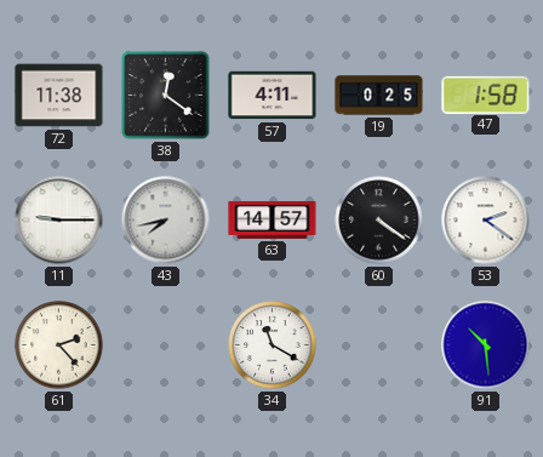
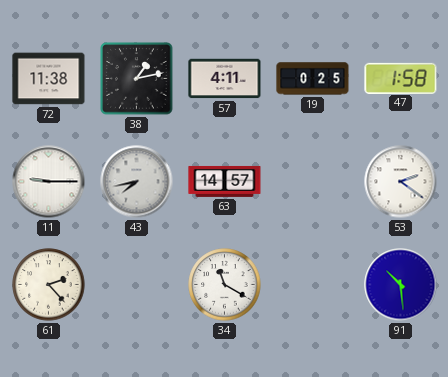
38: 12:21 -> 1:13 (137, 79)
60: 4:21 -> none (379, 221)
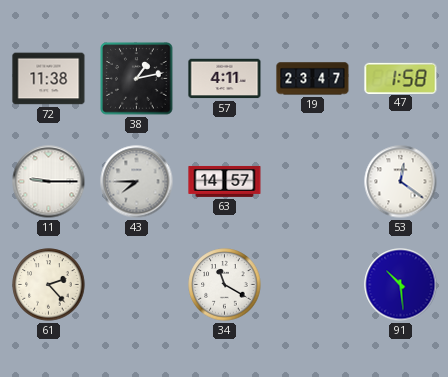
19: 0:25 -> 23:47 (313, 79)
43: 7:43 -> 7:45 (137, 182)
53: 2:21 -> 12:21 (401, 182)
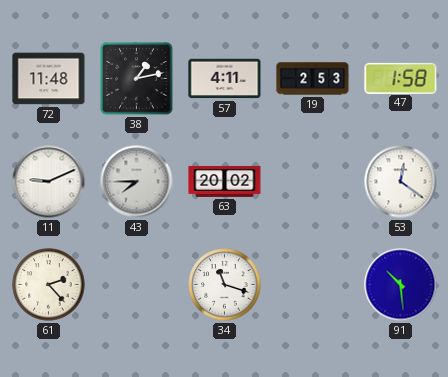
72: 11:38 -> 11:48 (49, 79)
19: 23:47 -> 2:53 (313, 79)
11: 9:15 -> 9:11 (49, 182)
63: 14:57 -> 20:02 (225, 181)
34: 11:20 -> 11:18 (225, 285)
